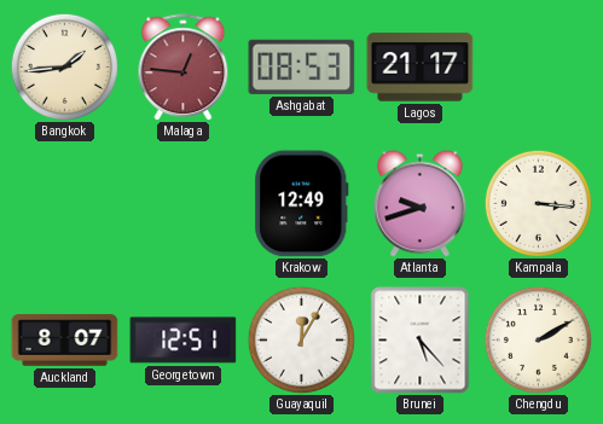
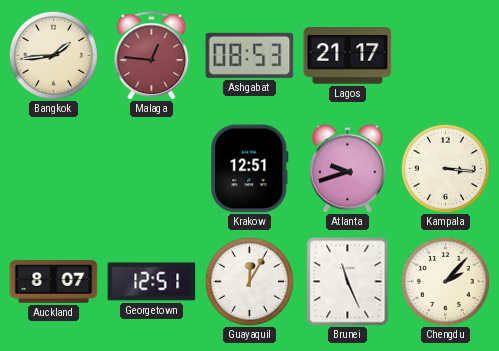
Krakow: 12:49 -> 12:51 (250, 169)
Brunei: 5:23 -> 11:26 (348, 282)
Chengdu: 2:10 -> 2:07 (445, 281)
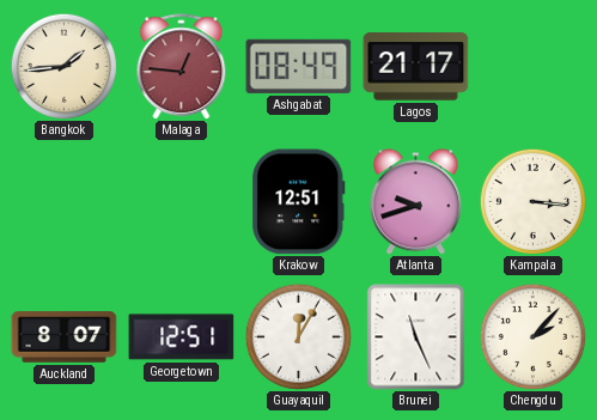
Ashgabat: 08:53 -> 08:49 (299, 66)
